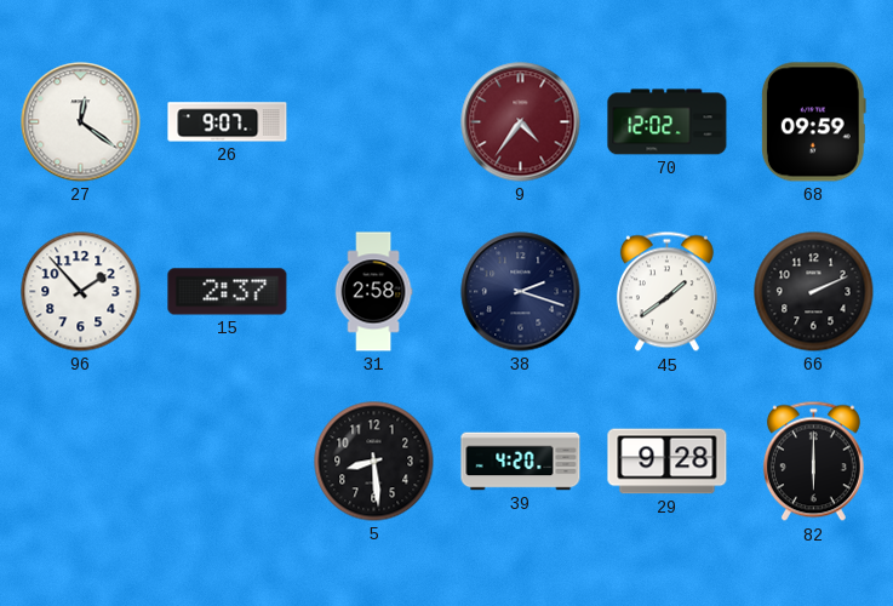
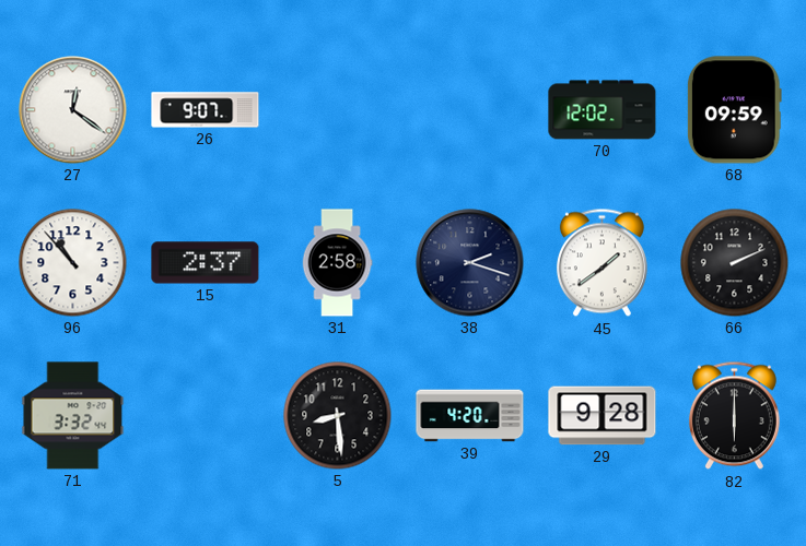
9: 4:36 -> none (521, 122)
96: 1:53 -> 10:53 (73, 263)
71: none -> 3:32 (73, 416)
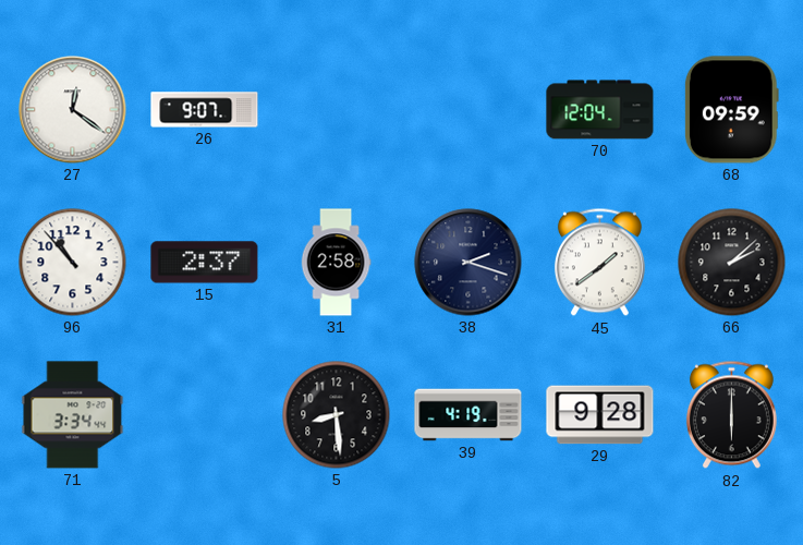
70: 12:02 -> 12:04 (600, 110)
66: 2:11 -> 2:08 (732, 263)
71: 3:32 -> 3:34 (73, 415)
39: 4:20 -> 4:19 (469, 415)
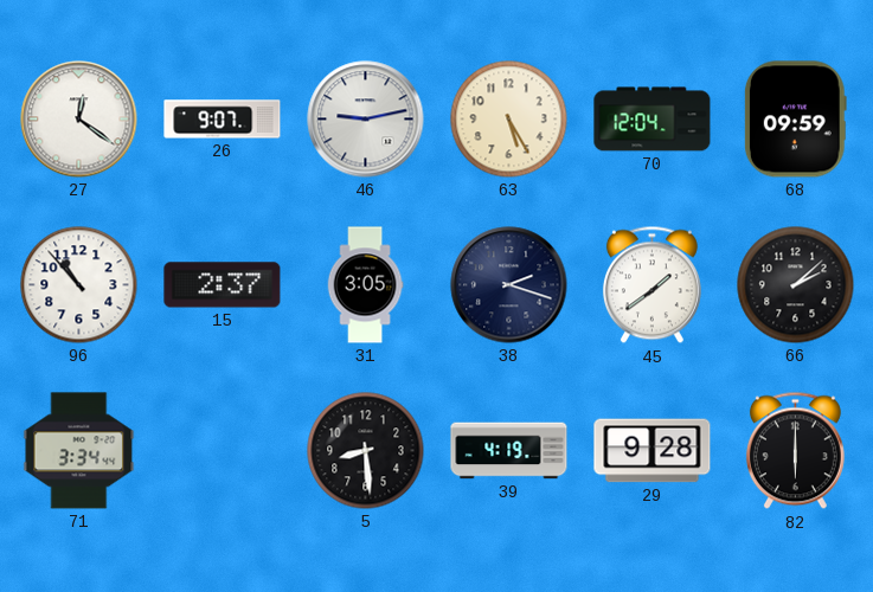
46: none -> 9:13 (366, 120)
63: none -> 5:25 (509, 120)
31: 2:58 -> 3:05 (365, 285)
